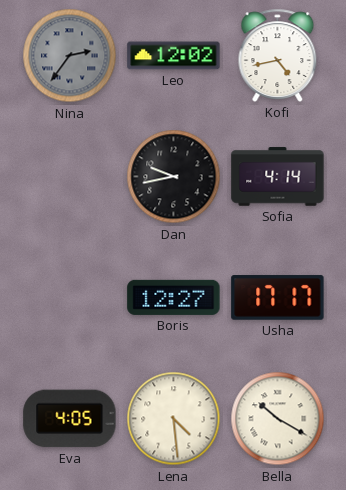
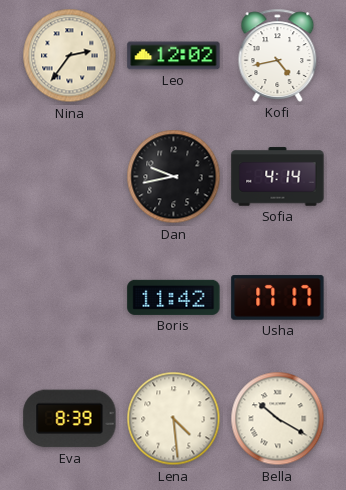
Nina dial: grey -> cream (70, 56)
Boris: 12:27 -> 11:42 (174, 297)
Eva: 4:05 -> 8:39 (70, 419)
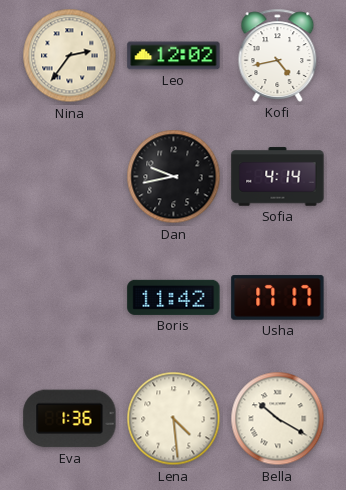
Eva: 8:39 -> 1:36 (70, 419)
